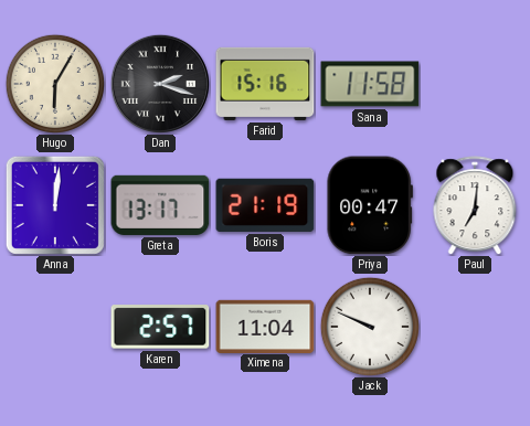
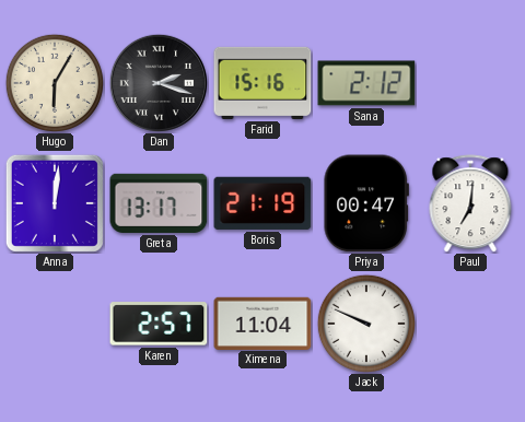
Sana: 11:58 -> 2:12 (366, 83)
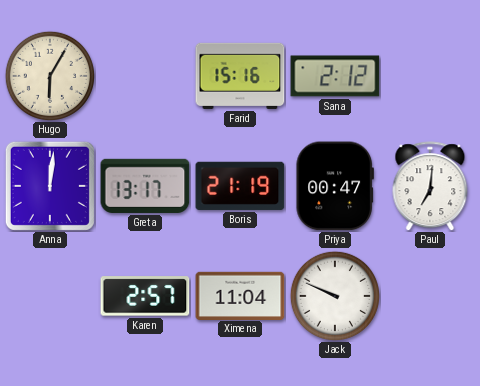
Dan: 2:18 -> none (159, 83)
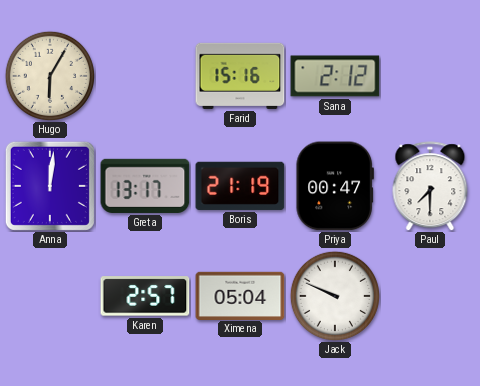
Paul: 7:01 -> 7:30 (430, 186)
Ximena: 11:04 -> 05:04 (240, 295)
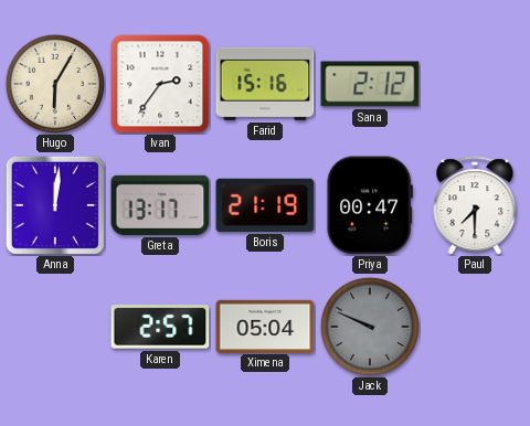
Ivan: none -> 2:36 (160, 84)
Jack dial: white -> grey (370, 327)
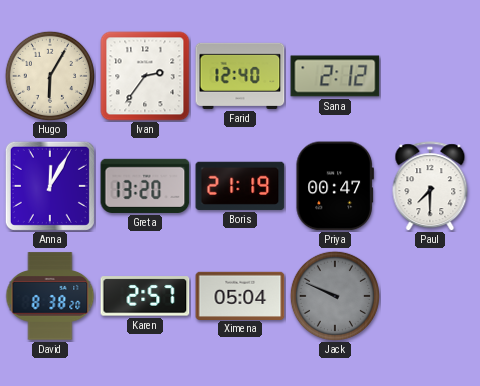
Farid: 15:16 -> 12:40 (240, 76)
Anna: 12:01 -> 12:05 (50, 186)
Greta: 13:17 -> 13:20 (145, 186)
David: none -> 8:38 (50, 296)
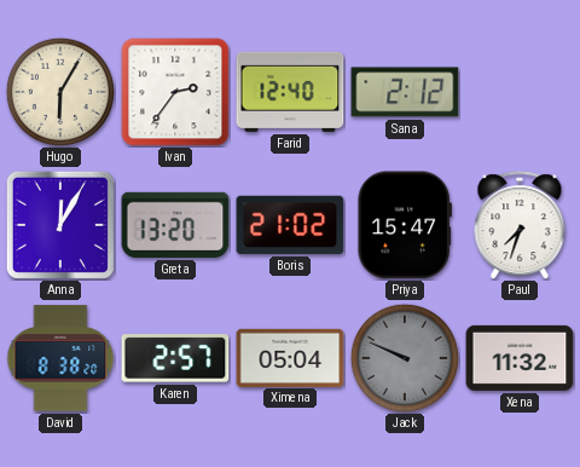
Boris: 21:19 -> 21:02 (290, 225)
Priya: 00:47 -> 15:47 (405, 225)
Paul: 7:30 -> 7:33 (520, 225)
Xena: none -> 11:32 (520, 358)
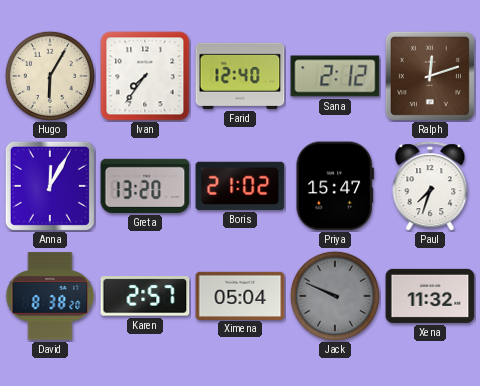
Ivan: 2:36 -> 7:36 (145, 76)
Ralph: none -> 12:12 (430, 76)
